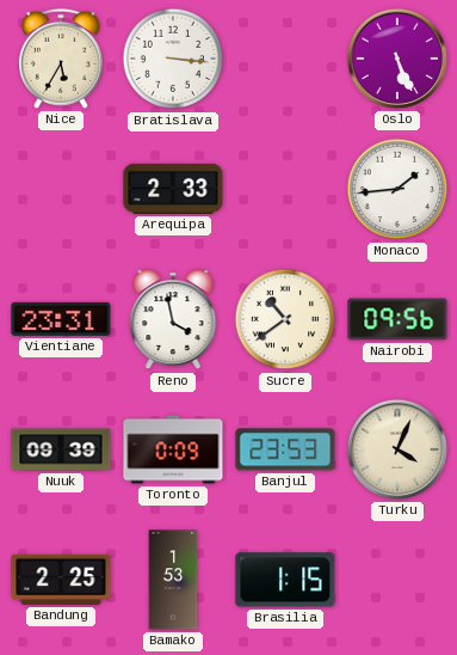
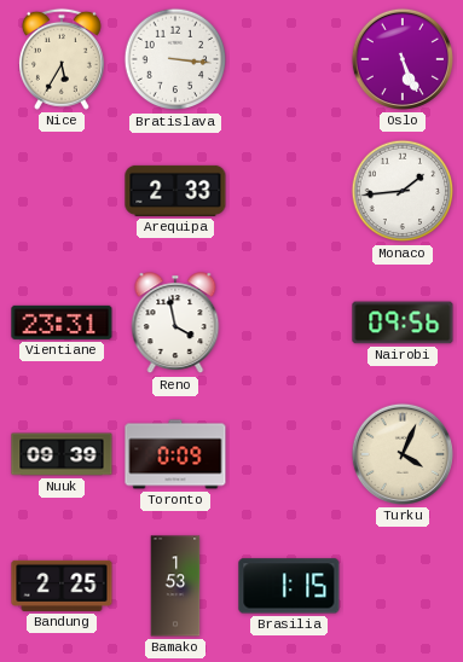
Sucre: 10:39 -> none (285, 319)
Banjul: 23:53 -> none (285, 449)
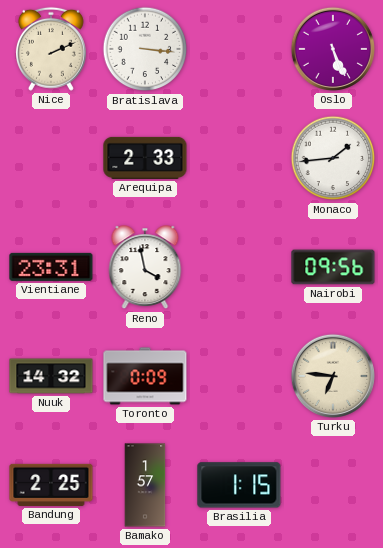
Nice: 5:35 -> 2:11 (51, 49)
Nuuk: 09:39 -> 14:32 (51, 376)
Turku: 4:04 -> 6:46 (333, 376)
Bamako: 1:53 -> 1:57 (145, 485)
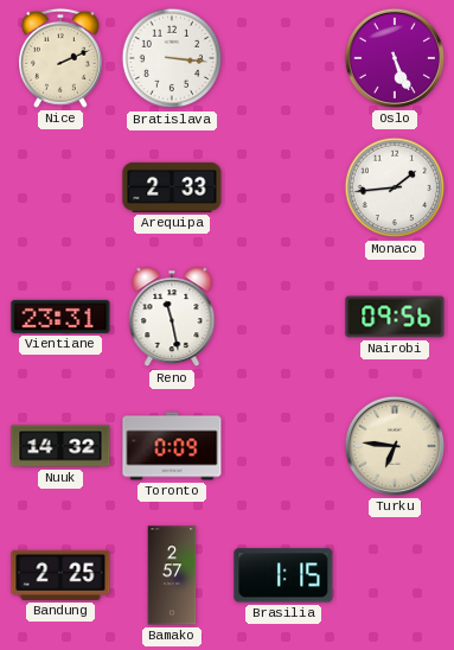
Reno: 3:58 -> 11:28 (172, 318)
Bamako: 1:57 -> 2:57 (172, 575)
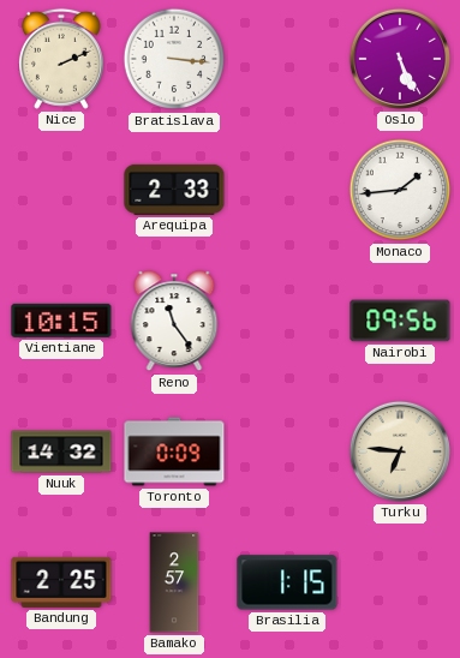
Vientiane: 23:31 -> 10:15 (61, 321)
Reno: 11:28 -> 11:24 (174, 322)
